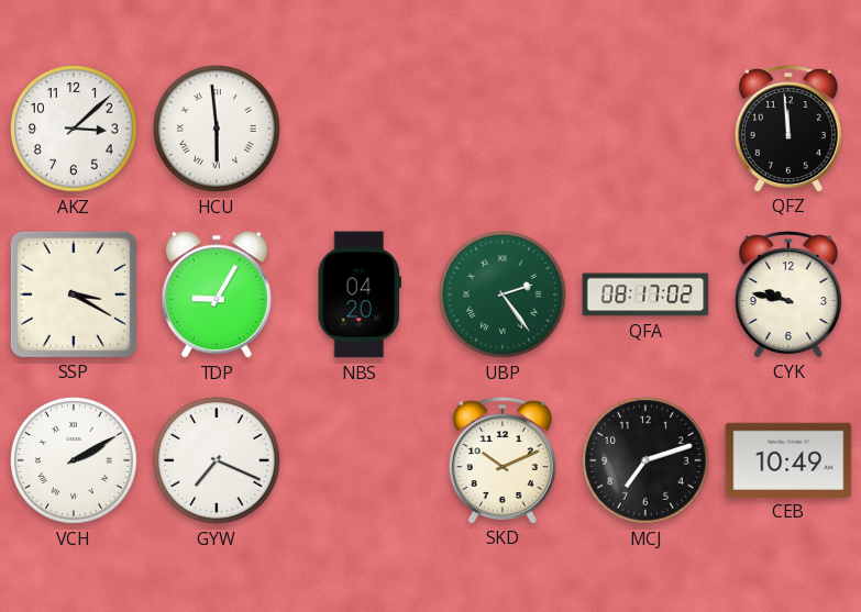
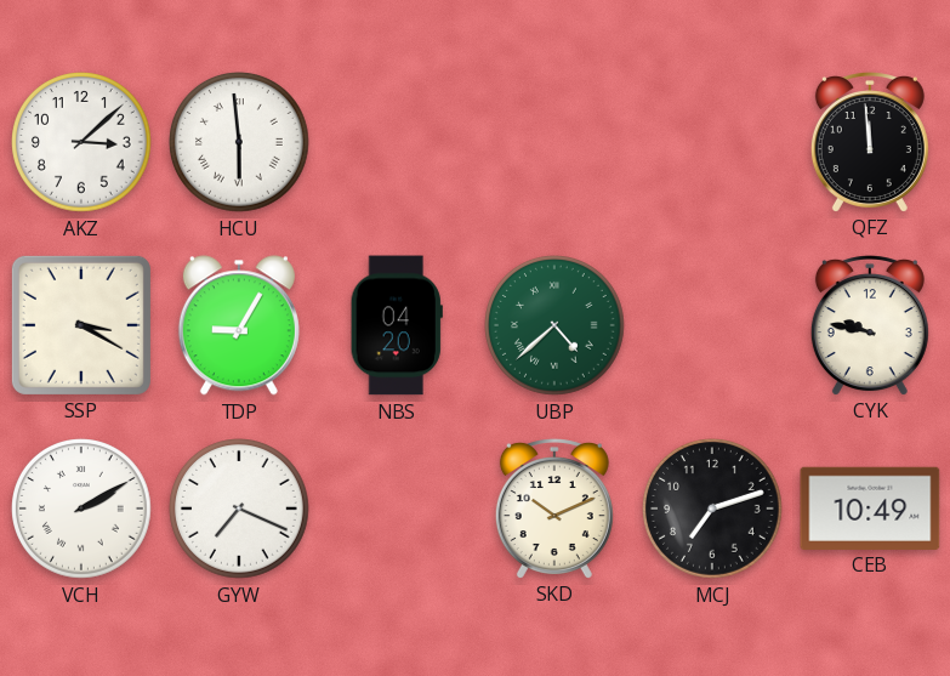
UBP: 2:24 -> 4:38 (556, 326)
QFA: 08:17 -> none (645, 294)
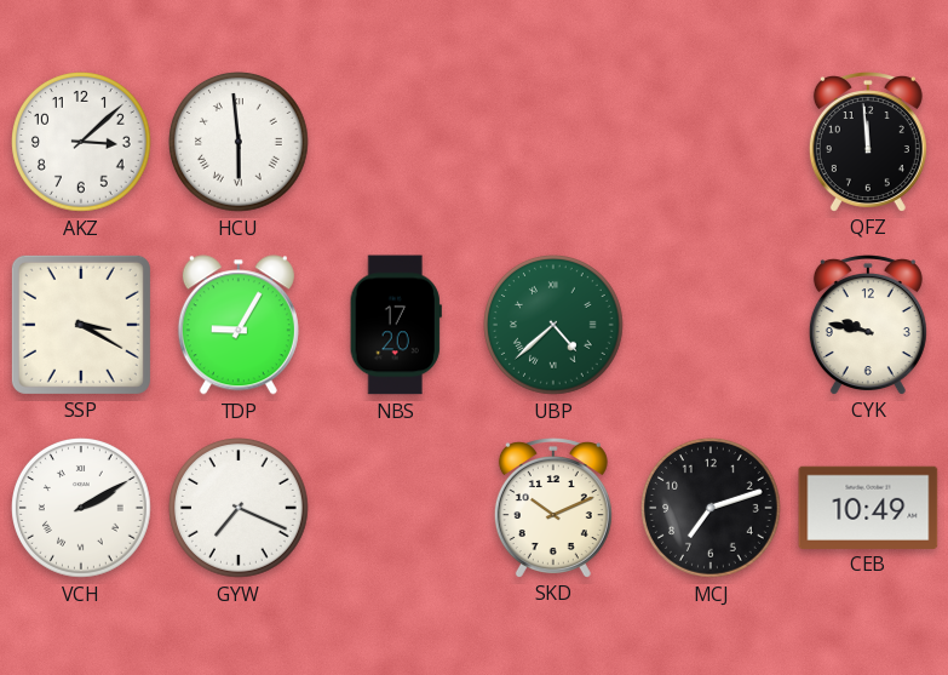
NBS: 04:20 -> 17:20 (396, 325)
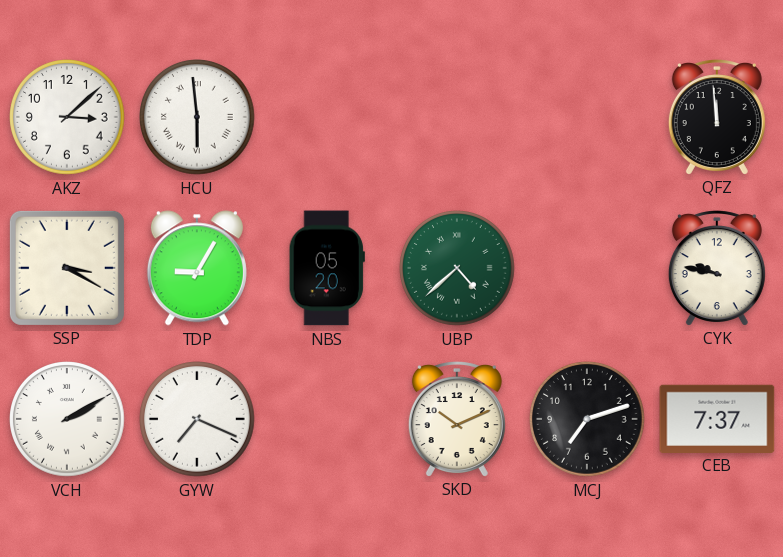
NBS: 17:20 -> 05:20 (327, 268)
CEB: 10:49 -> 7:37 (717, 418)
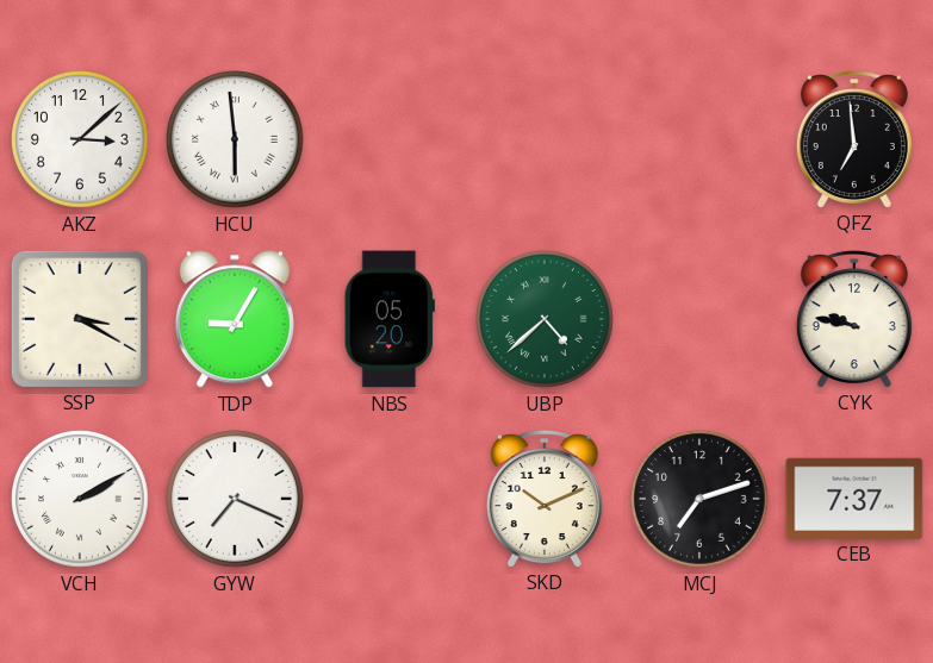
QFZ: 11:59 -> 6:59 (854, 139)
